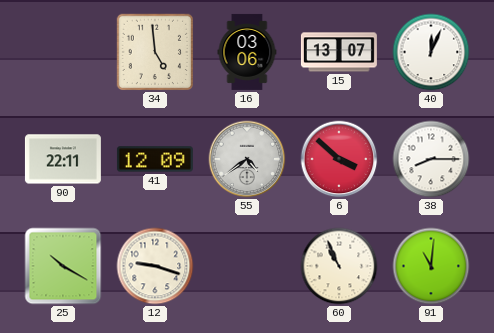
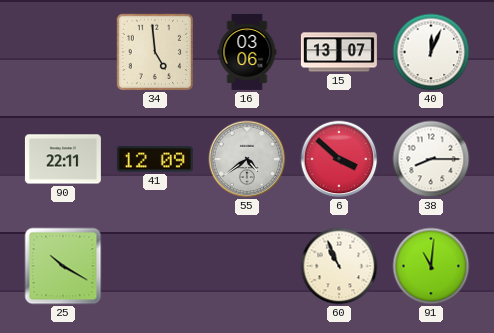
12: 9:18 -> none (155, 266)
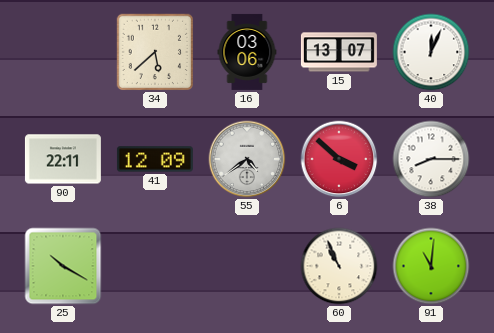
34: 4:59 -> 5:38 (155, 52)
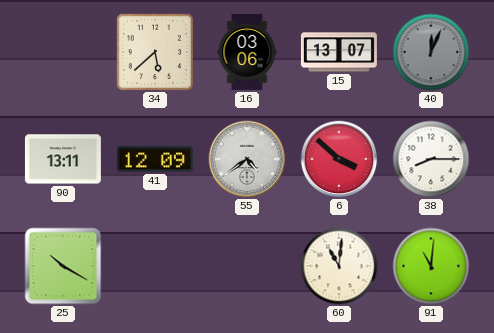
40 dial: white -> grey (431, 52)
90: 22:11 -> 13:11 (63, 159)
60: 10:56 -> 11:01 (339, 266)
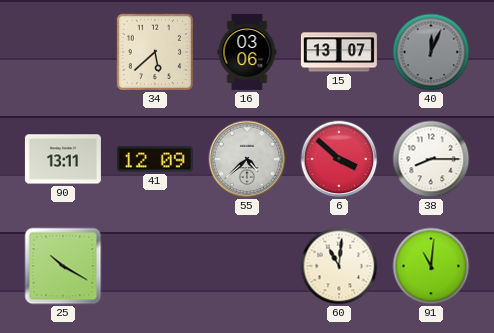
55: 4:39 -> 4:38 (247, 159)
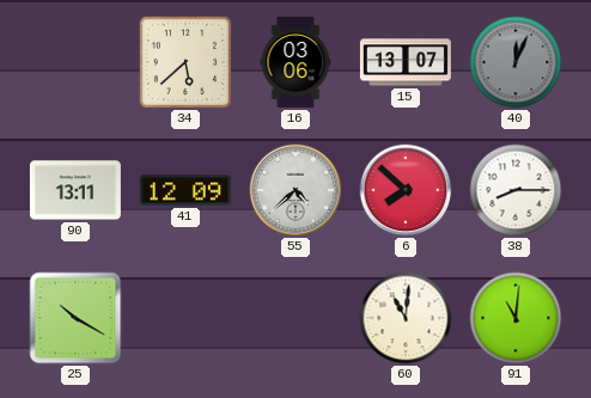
6: 3:52 -> 7:52 (406, 190)
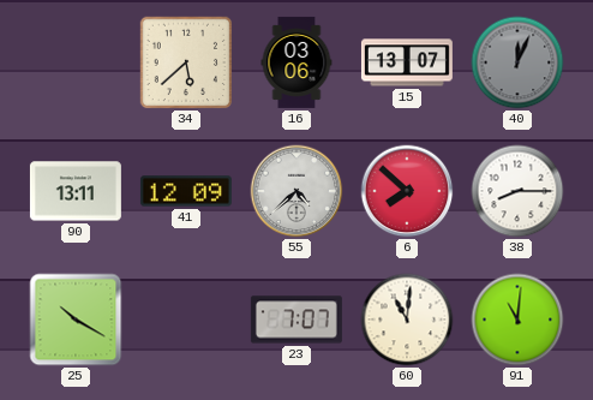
23: none -> 7:07 (296, 320)
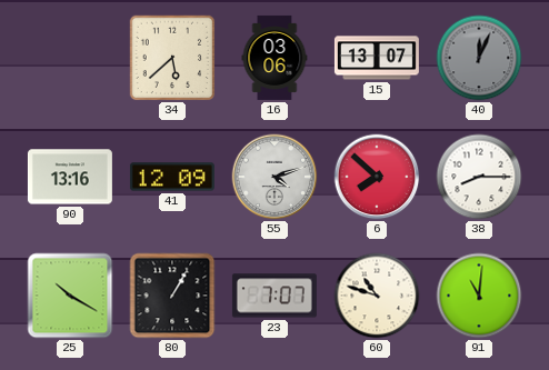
90: 13:11 -> 13:16 (70, 177)
55: 4:38 -> 4:12 (274, 177)
80: none -> 1:05 (172, 296)
60: 11:01 -> 10:48 (377, 296)
